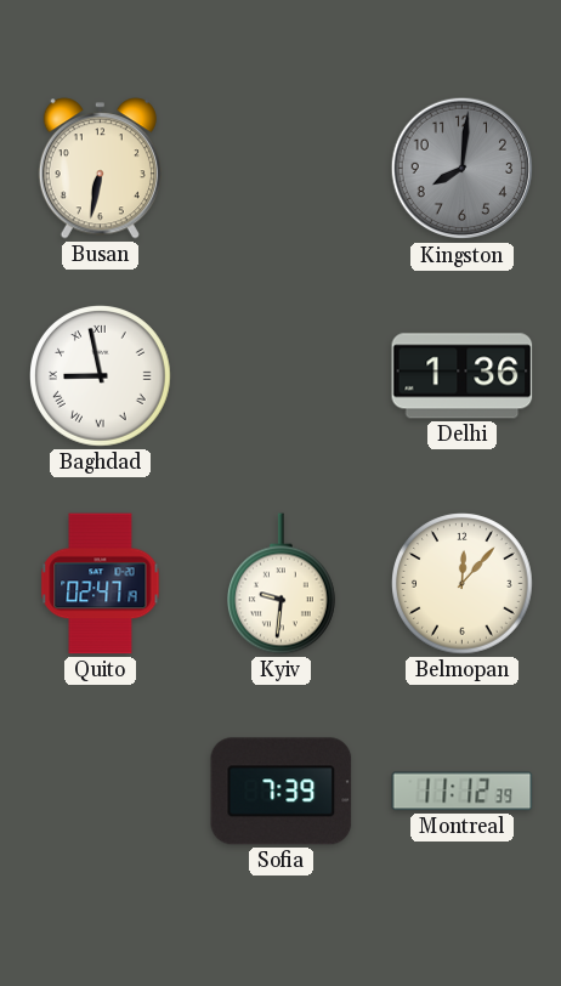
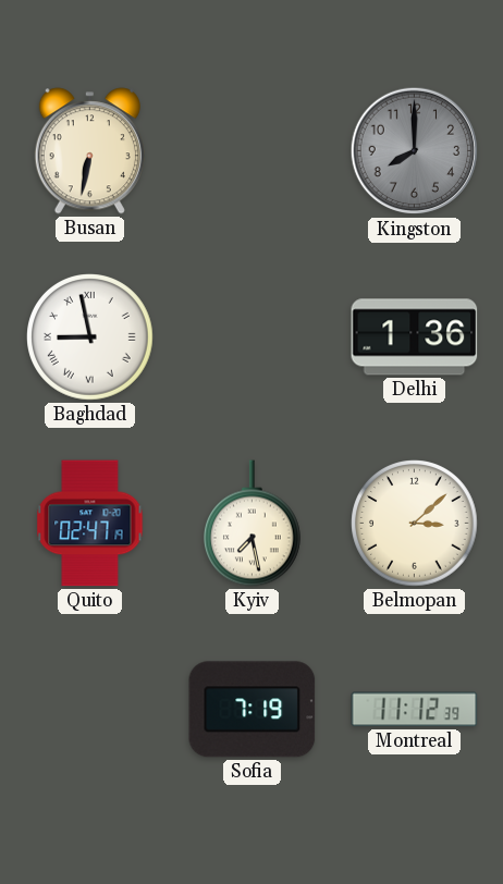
Kingston: 8:01 -> 8:00 (415, 151)
Kyiv: 9:31 -> 7:28 (253, 524)
Belmopan: 12:07 -> 3:08 (415, 524)
Sofia: 7:39 -> 7:19 (253, 710)
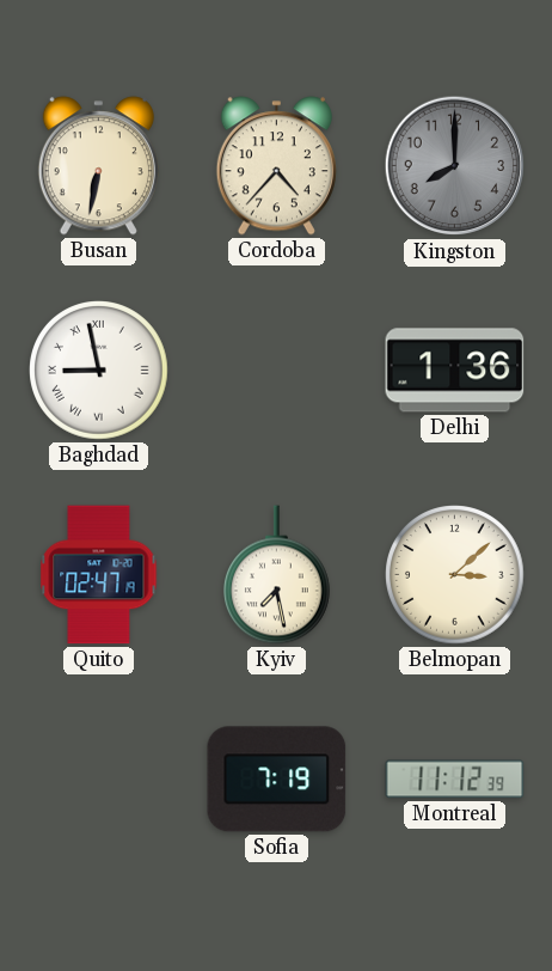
Cordoba: none -> 4:37 (276, 166)
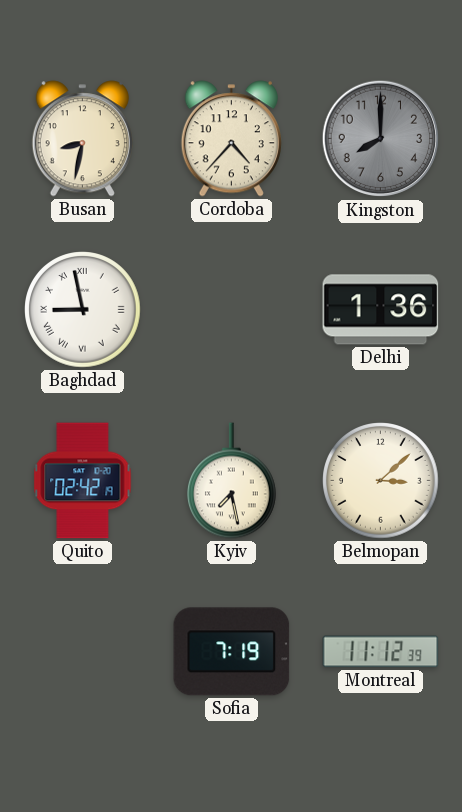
Busan: 6:32 -> 8:32 (82, 139)
Quito: 02:47 -> 02:42 (83, 481)
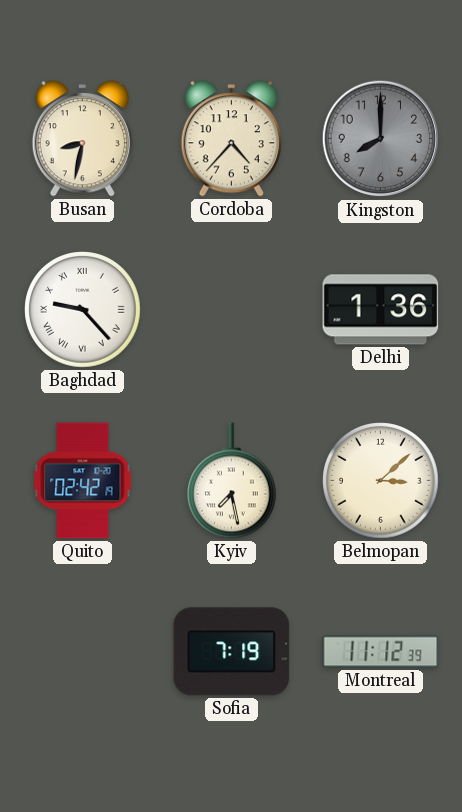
Baghdad: 8:58 -> 9:23 (83, 310)
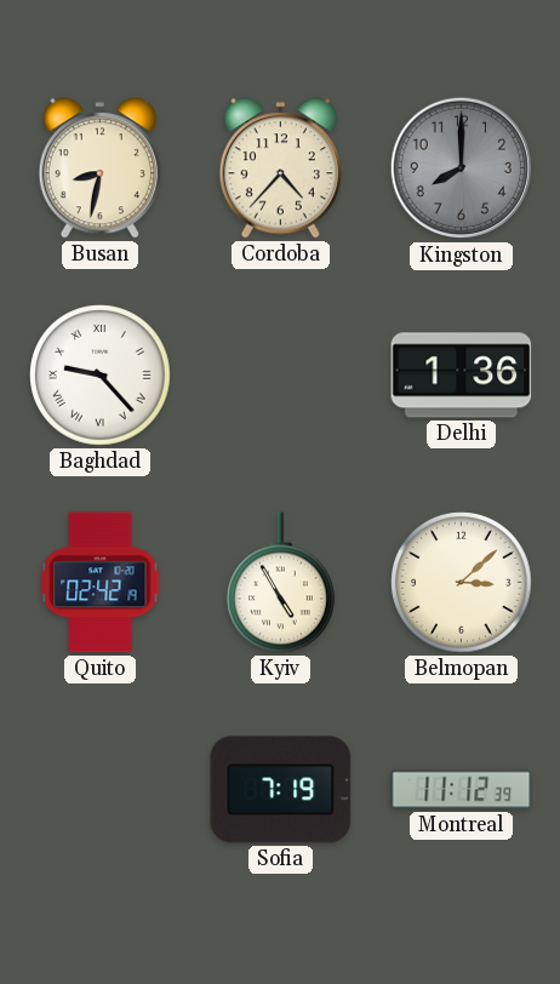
Kyiv: 7:28 -> 4:55 (281, 583)
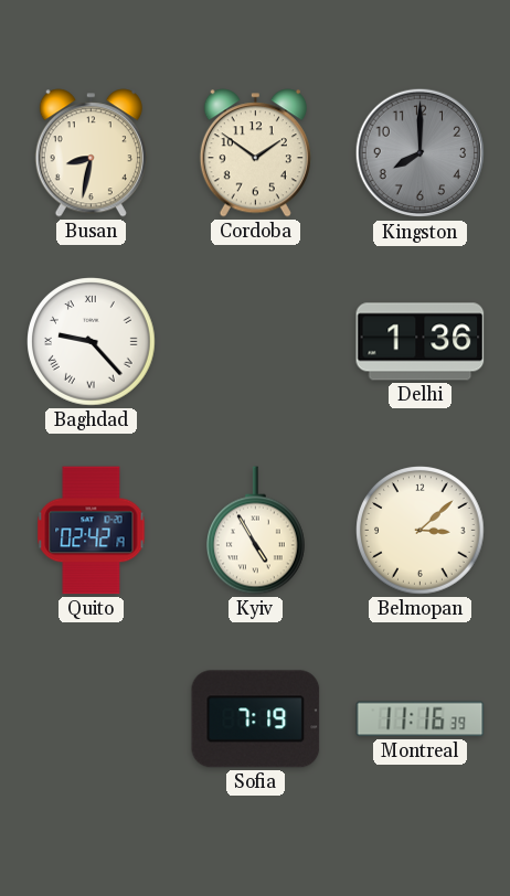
Cordoba: 4:37 -> 1:51 (255, 153)
Montreal: 11:12 -> 11:16 (421, 719)
